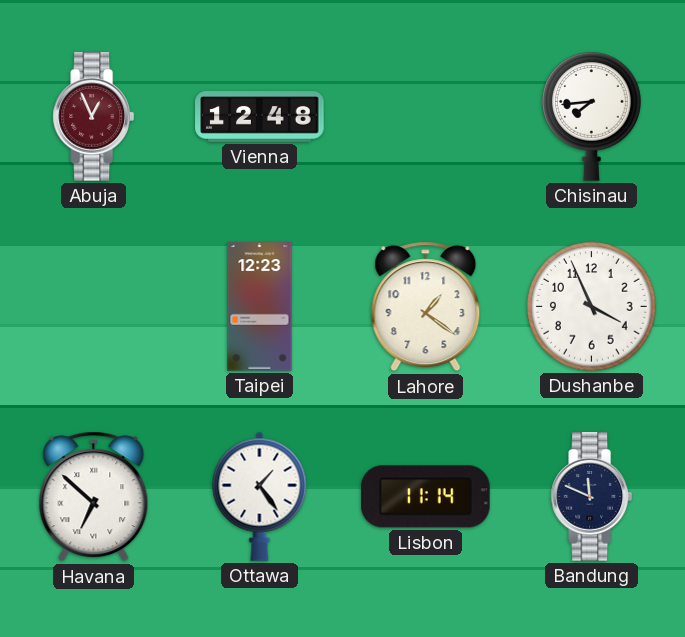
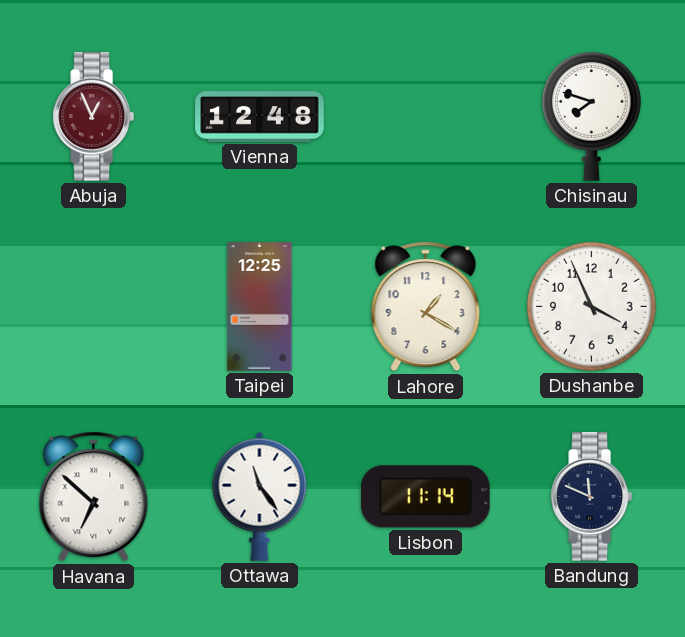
Chisinau: 7:44 -> 7:48 (592, 117)
Taipei: 12:23 -> 12:25 (260, 307)
Lahore: 1:21 -> 1:20 (426, 307)
Ottawa: 1:24 -> 11:24 (260, 496)
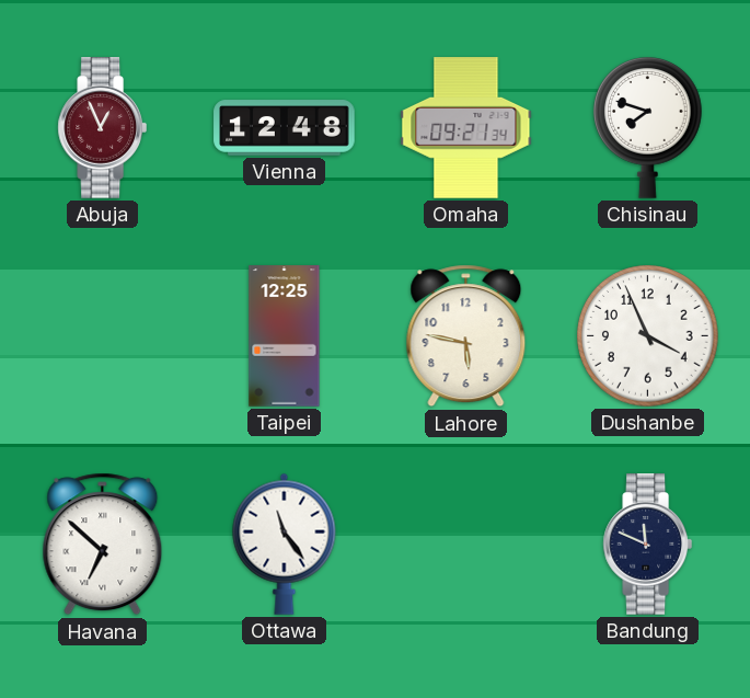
Omaha: none -> 09:21 (466, 128)
Lahore: 1:20 -> 5:47 (466, 336)
Lisbon: 11:14 -> none (426, 497)
